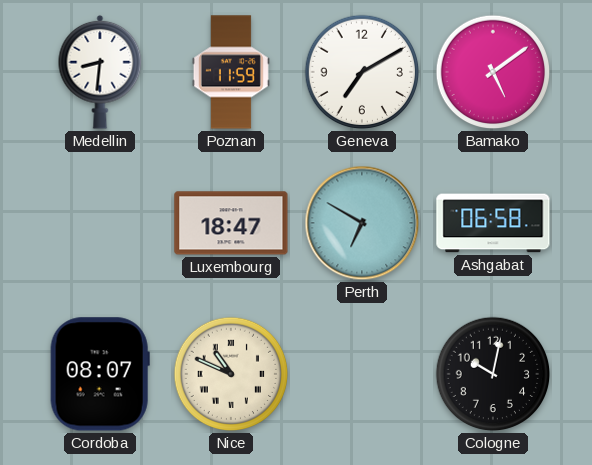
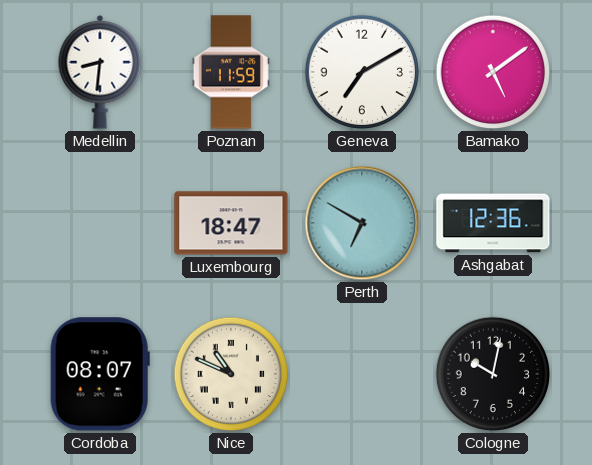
Ashgabat: 06:58 -> 12:36 (493, 223)
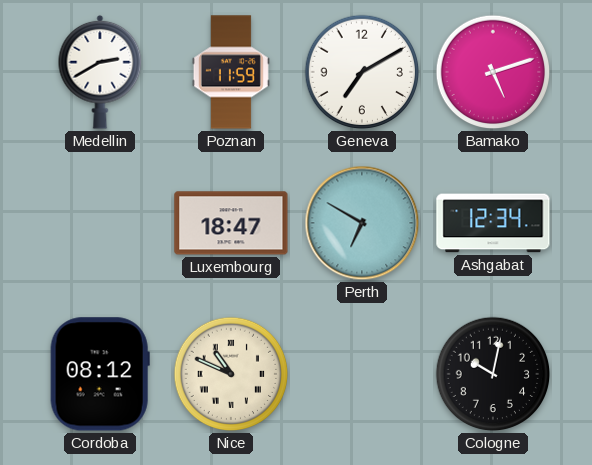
Medellin: 8:31 -> 2:40 (100, 72)
Bamako: 5:09 -> 5:12 (493, 72)
Ashgabat: 12:36 -> 12:34 (493, 223)
Cordoba: 08:07 -> 08:12 (100, 374)
